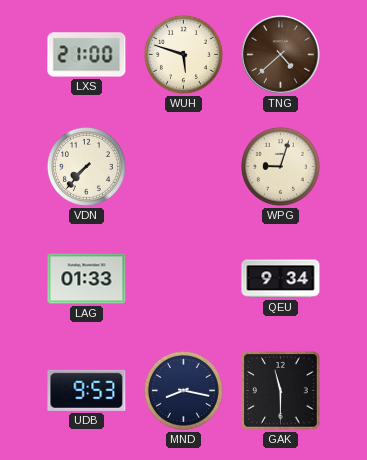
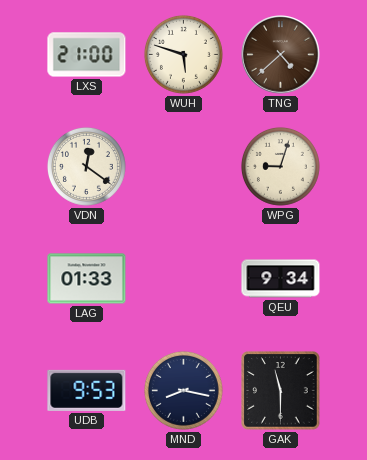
VDN: 7:37 -> 12:21 (86, 166)
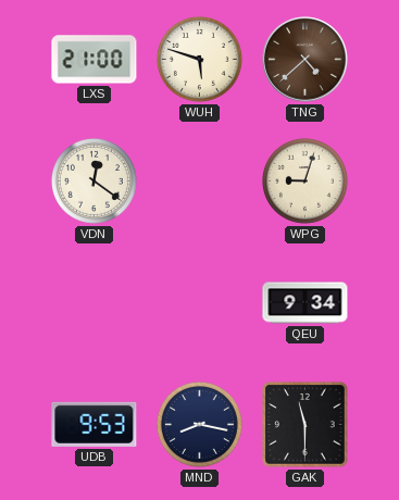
LAG: 01:33 -> none (87, 279)
